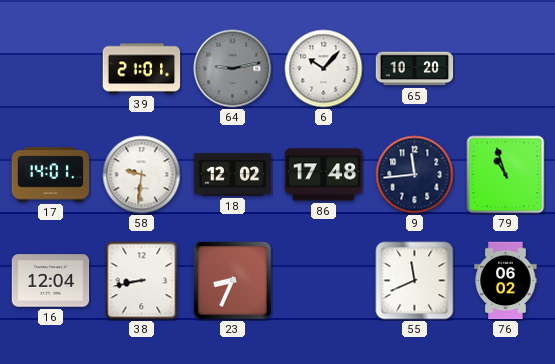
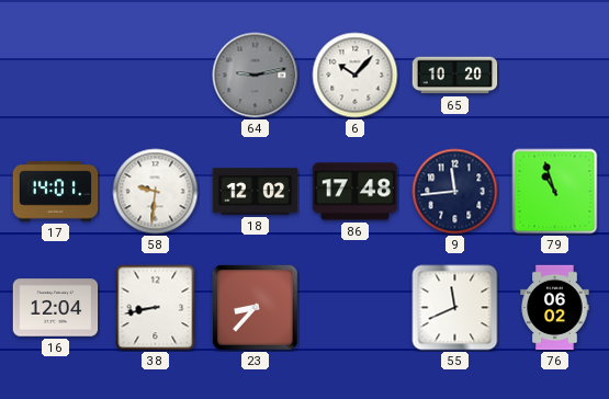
39: 21:01 -> none (142, 69)
23: 8:34 -> 8:37 (256, 308)
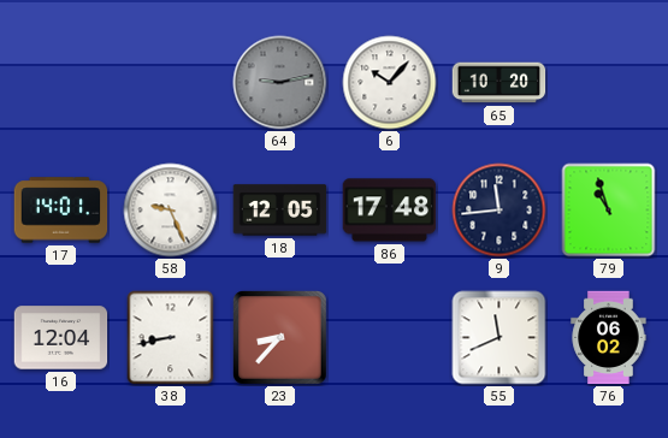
58: 9:31 -> 9:26 (171, 211)
18: 12:02 -> 12:05 (280, 211)
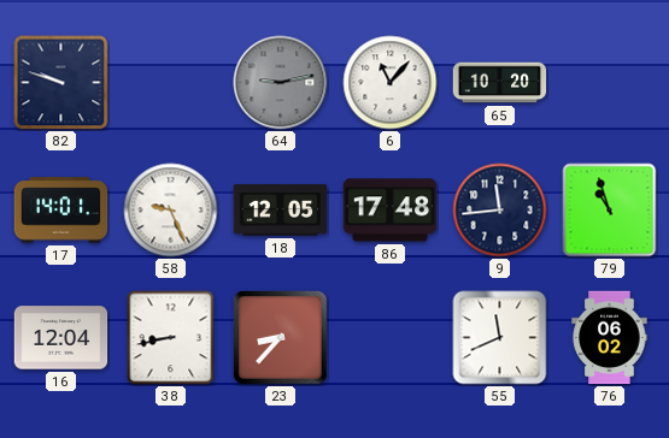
82: none -> 9:48 (61, 83)
6: 10:07 -> 11:07 (391, 83)
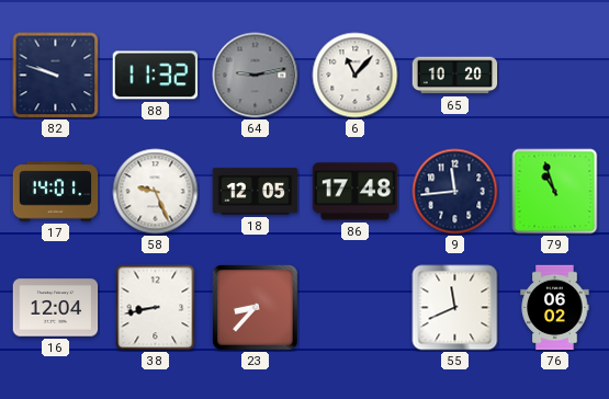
88: none -> 11:32 (156, 76)
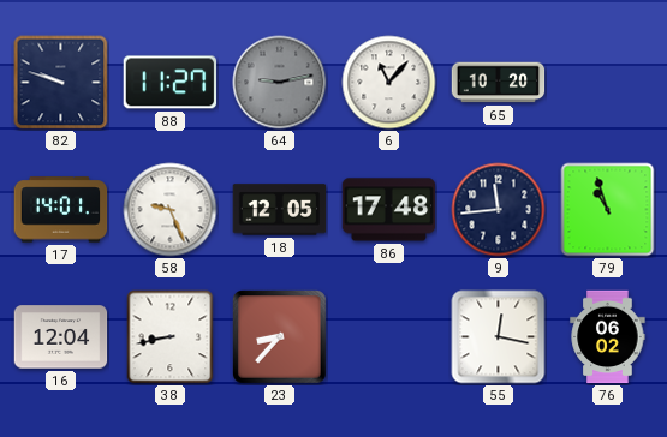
88: 11:32 -> 11:27 (171, 83)
55: 11:41 -> 12:17 (499, 337)
